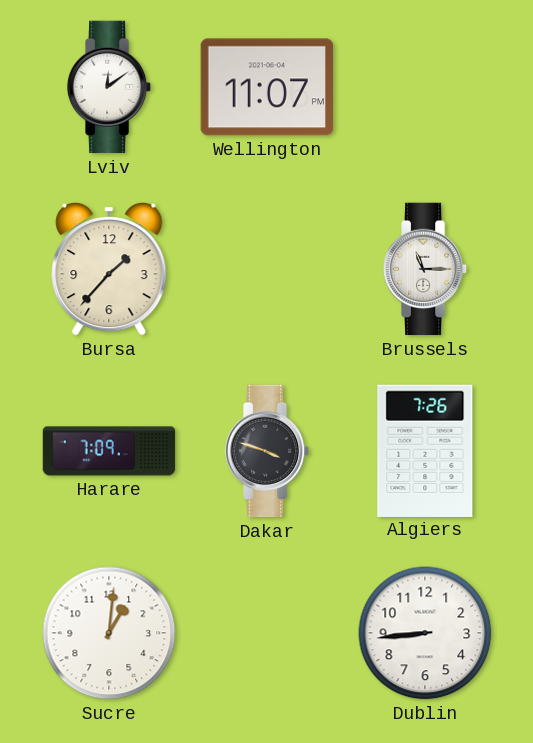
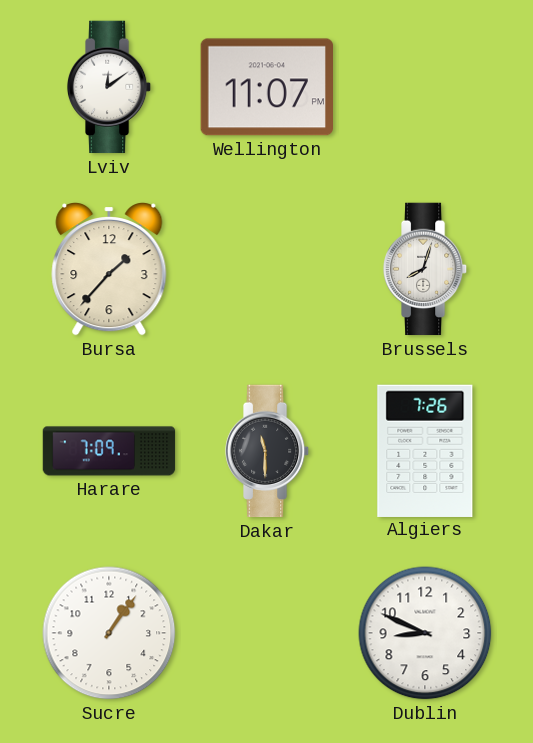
Brussels: 11:15 -> 8:03 (425, 269)
Dakar: 3:48 -> 11:30 (267, 451)
Sucre: 1:01 -> 1:06 (109, 633)
Dublin: 8:44 -> 8:49 (425, 633)
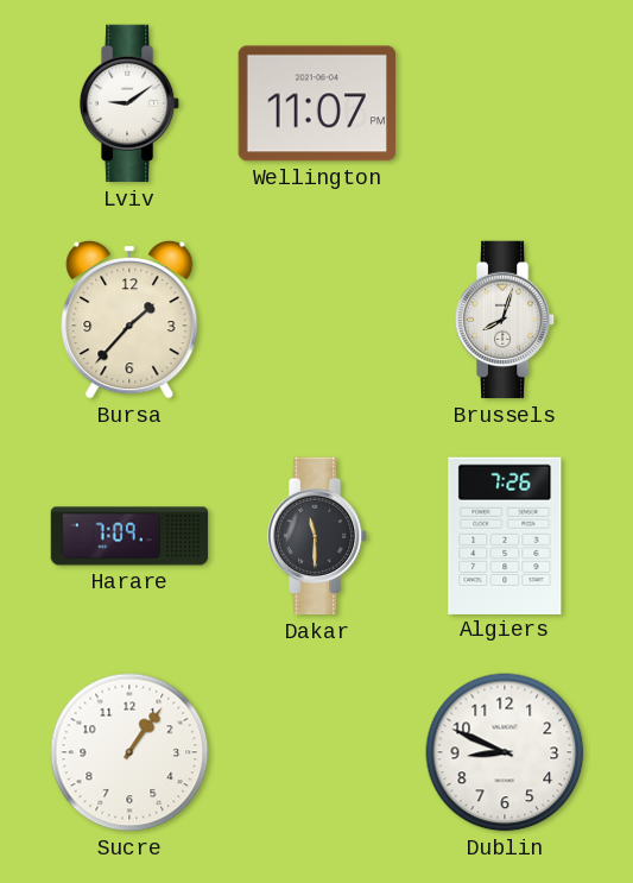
Lviv: 12:09 -> 9:09 (129, 103)
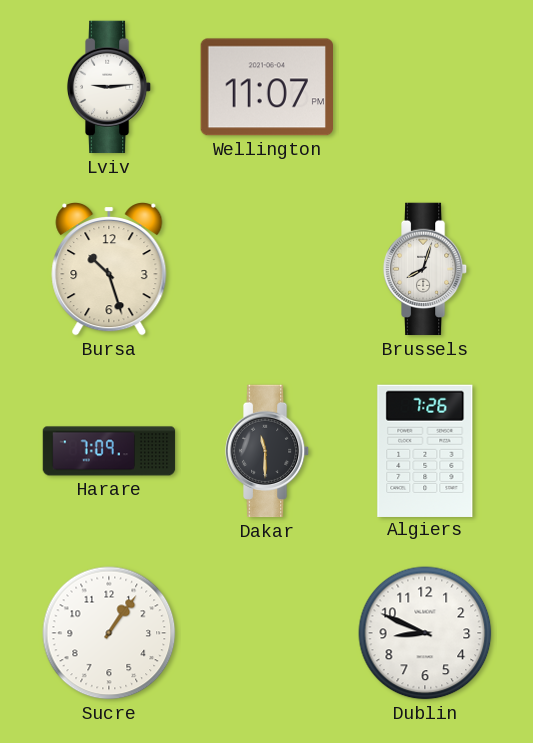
Lviv: 9:09 -> 9:14 (109, 87)
Bursa: 1:37 -> 10:27 (109, 270)
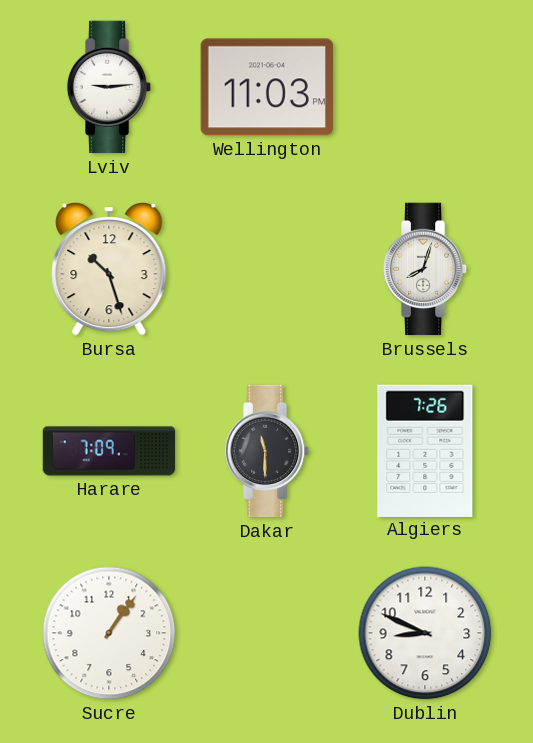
Wellington: 11:07 -> 11:03 (266, 87)
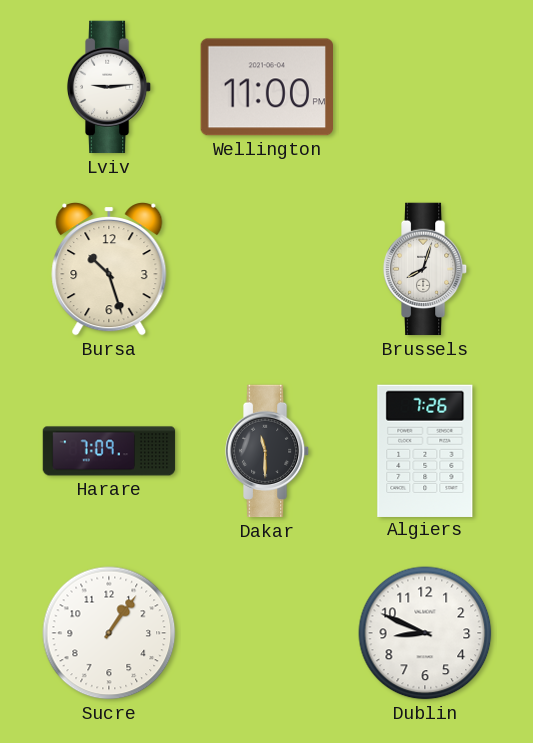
Wellington: 11:03 -> 11:00 (266, 87)
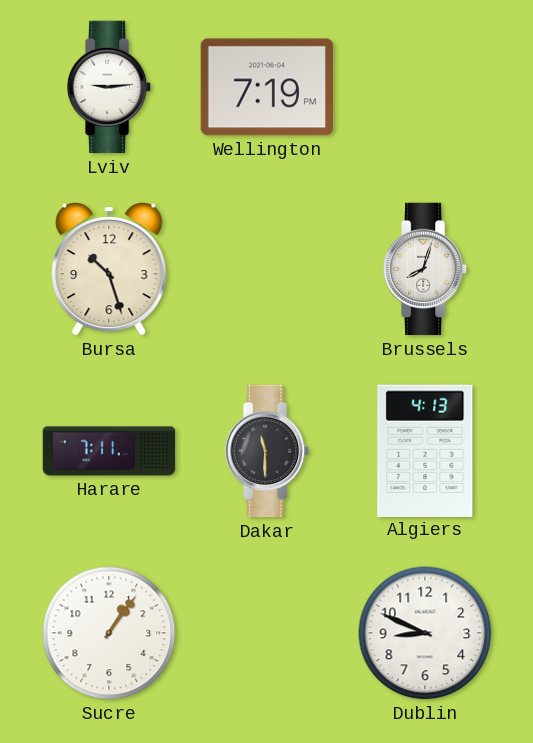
Wellington: 11:00 -> 7:19 (266, 87)
Harare: 7:09 -> 7:11 (109, 451)
Algiers: 7:26 -> 4:13 (425, 450)
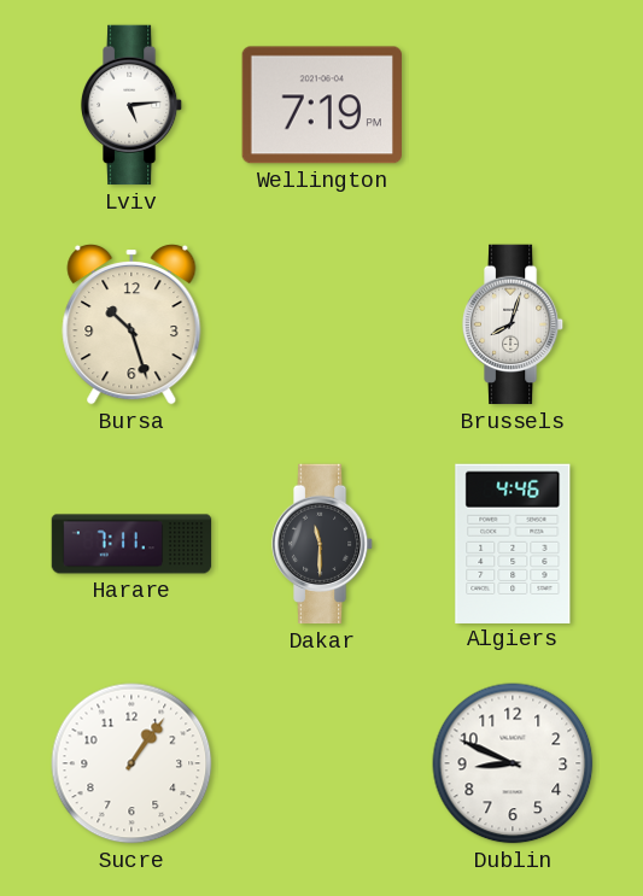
Lviv: 9:14 -> 5:14 (131, 105)
Algiers: 4:13 -> 4:46 (513, 543)
